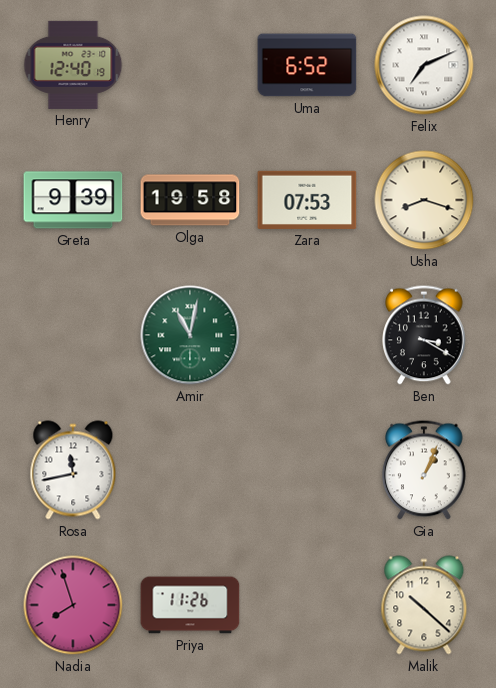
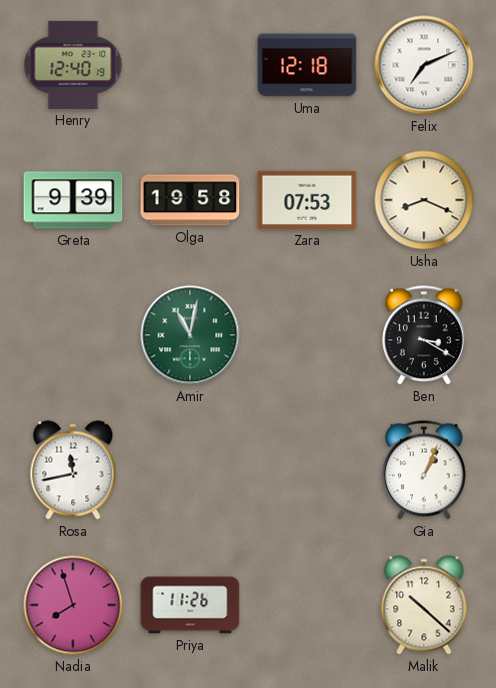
Uma: 6:52 -> 12:18 (307, 65)
Usha: 8:18 -> 8:19 (424, 200)
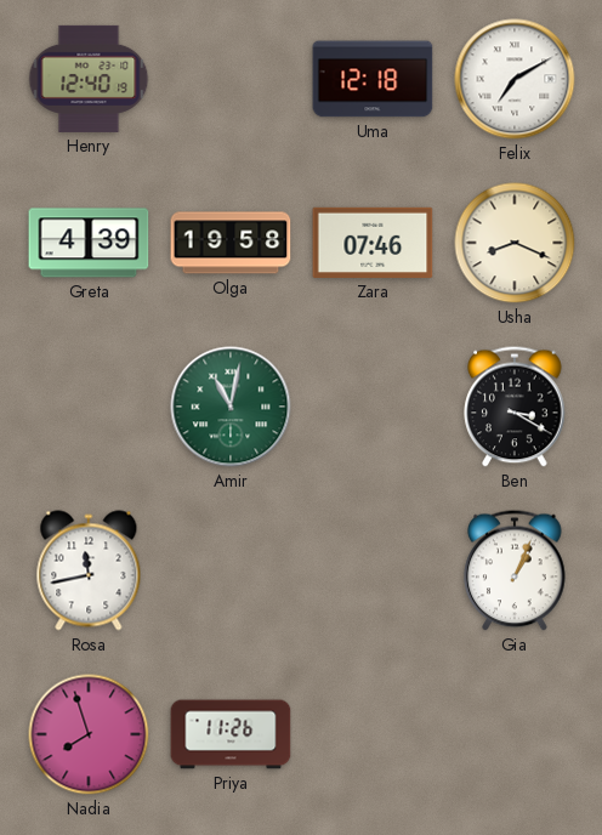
Felix: 7:11 -> 7:10 (515, 79)
Greta: 9:39 -> 4:39 (89, 243)
Zara: 07:53 -> 07:46 (373, 243)
Malik: 10:22 -> none (424, 605)
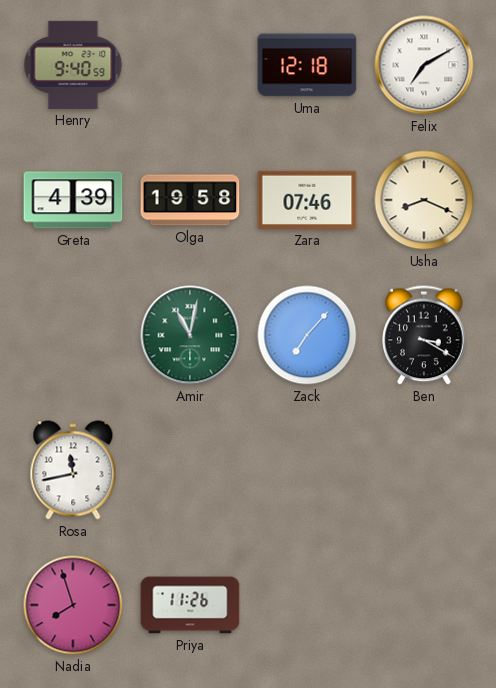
Henry: 12:40 -> 9:40 (73, 65)
Zack: none -> 7:07 (307, 335)
Gia: 1:04 -> none (515, 570)
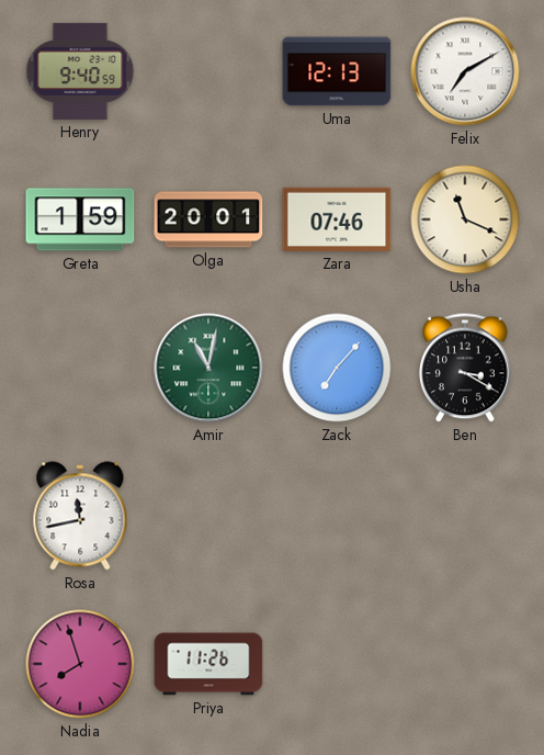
Uma: 12:18 -> 12:13 (337, 71)
Greta: 4:39 -> 1:59 (80, 219)
Olga: 19:58 -> 20:01 (208, 219)
Usha: 8:19 -> 11:19 (465, 219)
